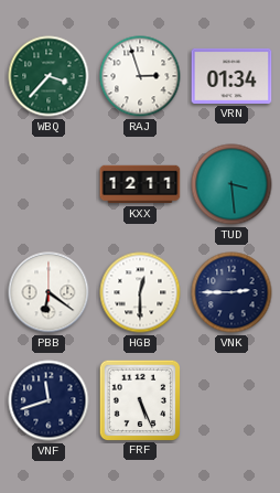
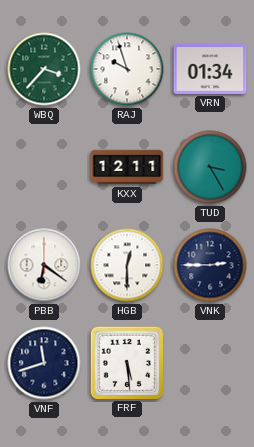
RAJ: 2:57 -> 9:57 (127, 69)
TUD: 3:29 -> 3:25 (210, 167)
FRF: 5:26 -> 5:29 (126, 362)
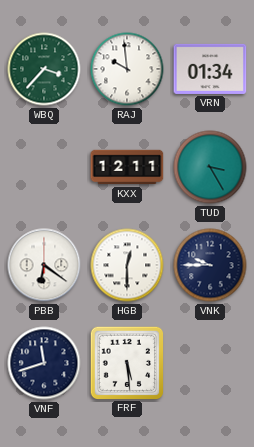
RAJ: 9:57 -> 9:59 (127, 69)
VNK: 2:45 -> 9:45 (210, 265)
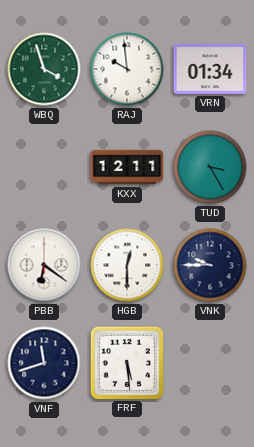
WBQ: 3:37 -> 3:57 (44, 69)
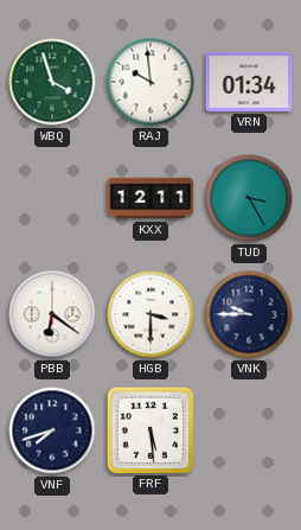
HGB: 12:30 -> 3:30 (150, 314)
VNF: 11:42 -> 7:42 (52, 430)
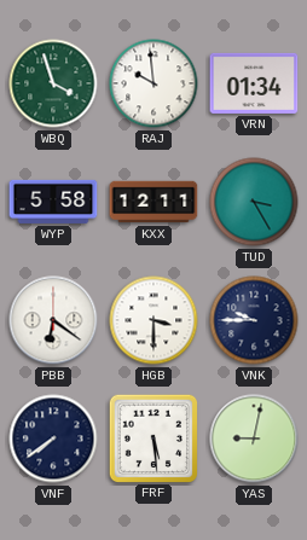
WYP: none -> 5:58 (53, 202)
VNF: 7:42 -> 7:39 (53, 439)
YAS: none -> 9:02 (254, 439)
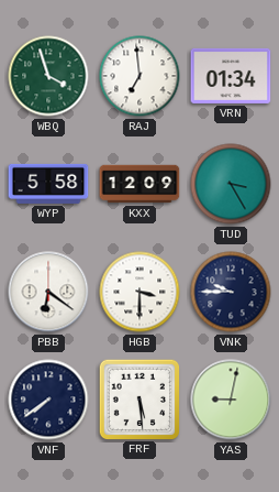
RAJ: 9:59 -> 6:59 (139, 76)
KXX: 12:11 -> 12:09 (139, 184)
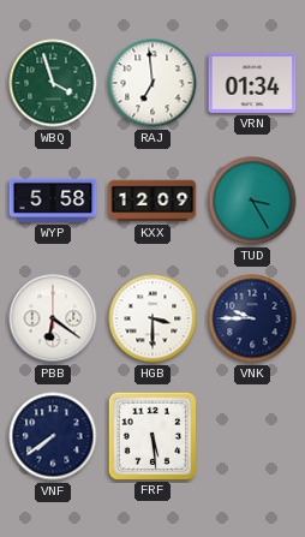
YAS: 9:02 -> none (231, 400)
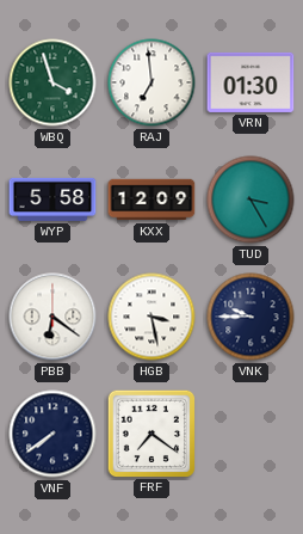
VRN: 01:34 -> 01:30 (251, 82)
HGB: 3:30 -> 3:28 (151, 317)
FRF: 5:29 -> 7:21 (150, 432)
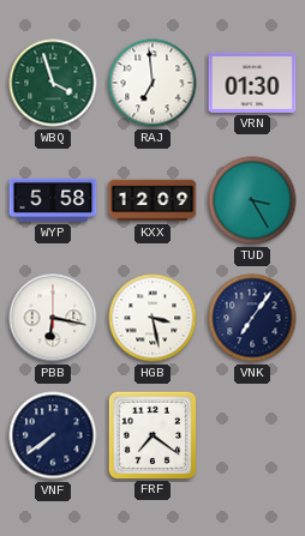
PBB: 6:21 -> 6:17 (53, 318)
VNK: 9:45 -> 7:06 (252, 318)
